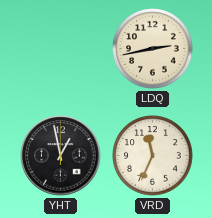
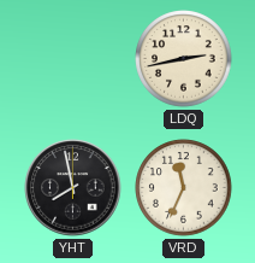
YHT: 12:58 -> 7:58 (73, 188)
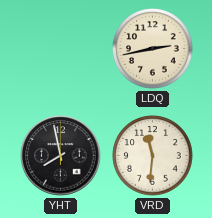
VRD: 11:34 -> 11:31 (153, 156)
